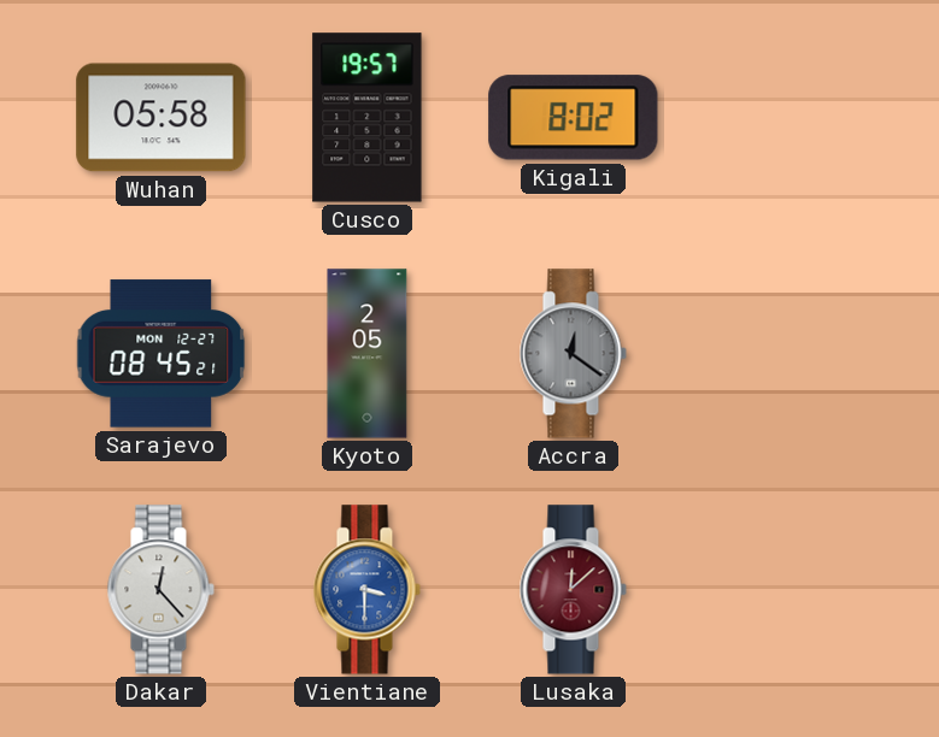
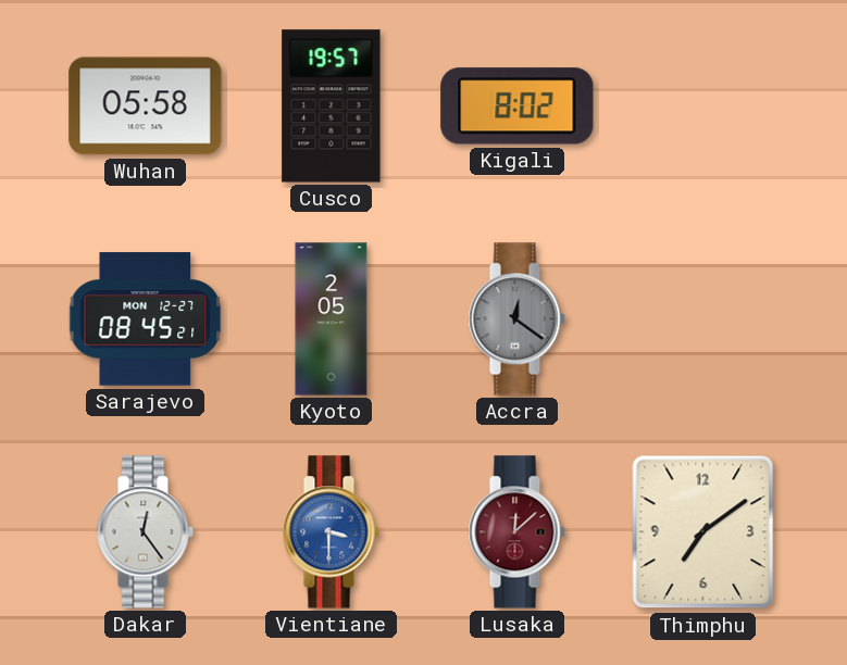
Dakar: 12:23 -> 12:24 (145, 532)
Thimphu: none -> 7:09 (703, 532)
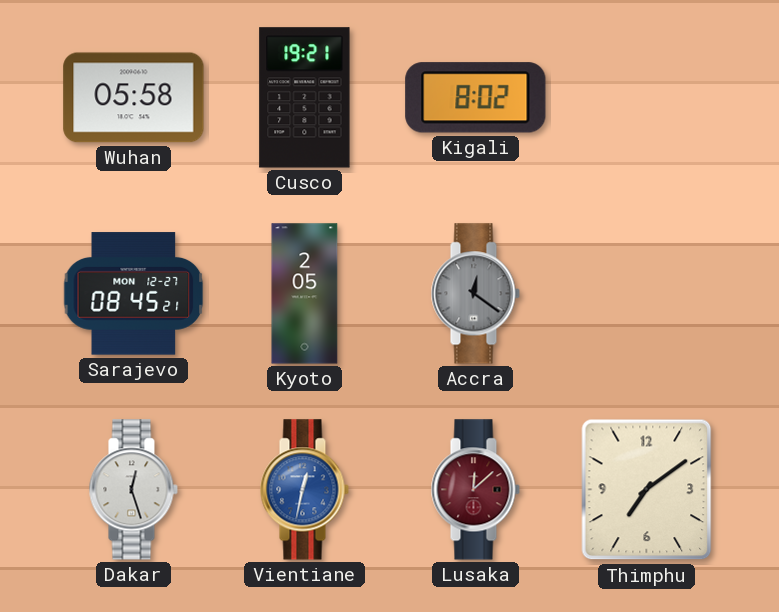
Cusco: 19:57 -> 19:21 (305, 98)
Dakar: 12:24 -> 12:27 (133, 490)
Vientiane: 3:30 -> 12:32 (304, 490)
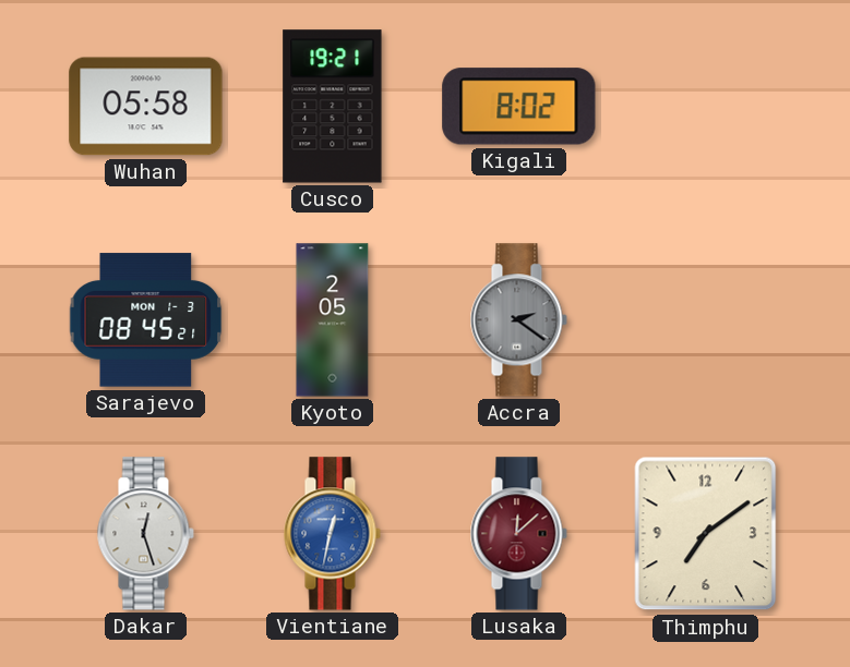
Sarajevo date: MON 12-27 -> MON 1-3 (146, 320)
Accra: 12:21 -> 2:21 (518, 320)
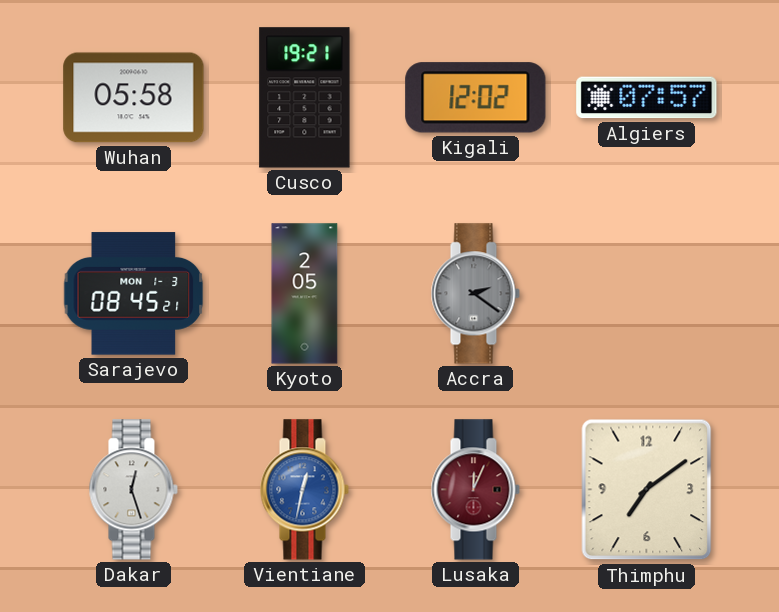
Kigali: 8:02 -> 12:02 (476, 98)
Algiers: none -> 07:57 (647, 98)
Lusaka: 12:08 -> 12:04 (475, 490)
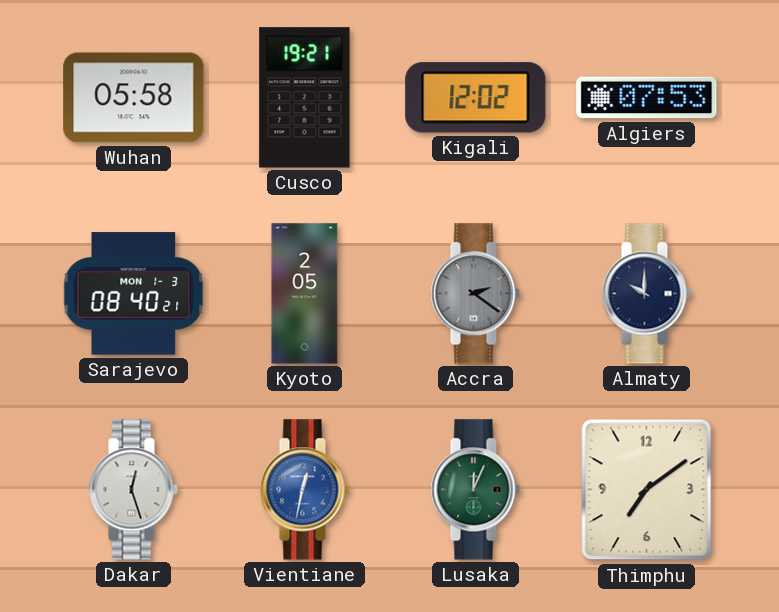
Algiers: 07:57 -> 07:53 (647, 98)
Sarajevo: 08:45 -> 08:40 (134, 294)
Almaty: none -> 10:00 (646, 294)
Lusaka dial: burgundy -> green (475, 490)
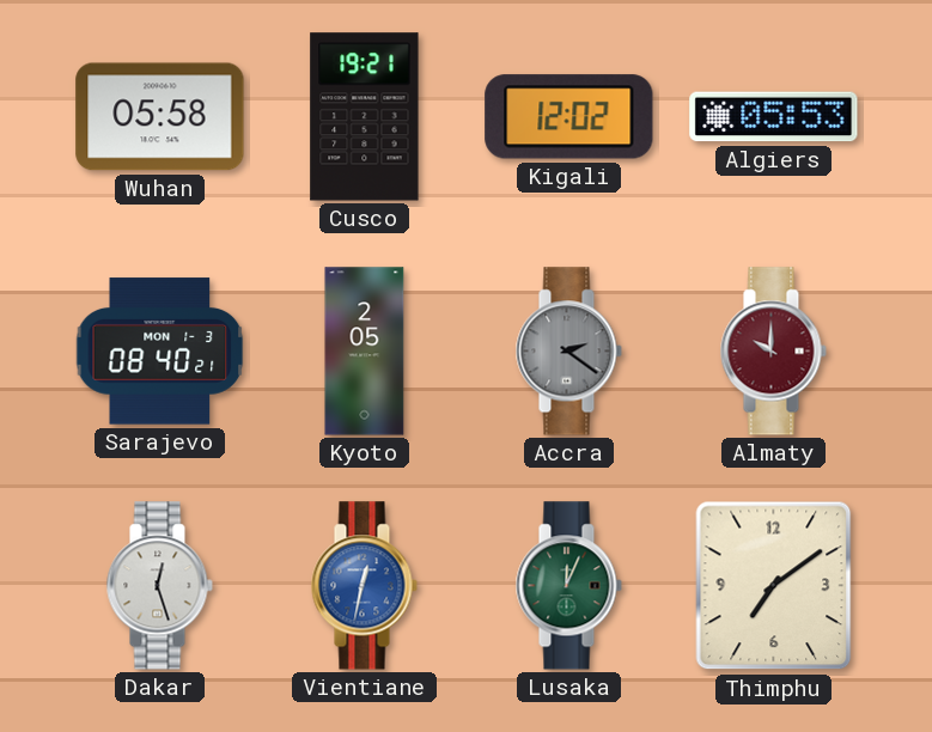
Algiers: 07:53 -> 05:53 (774, 117)
Almaty dial: navy -> burgundy (773, 352)
